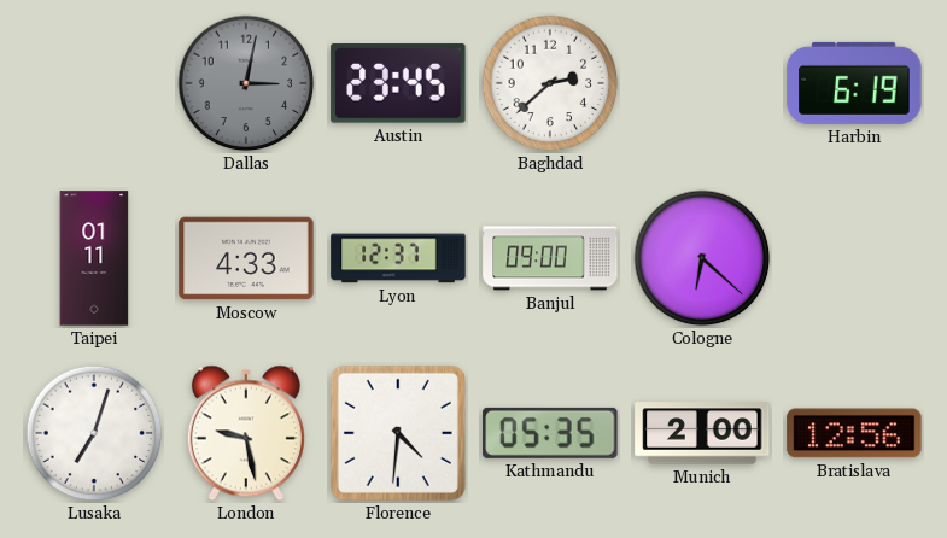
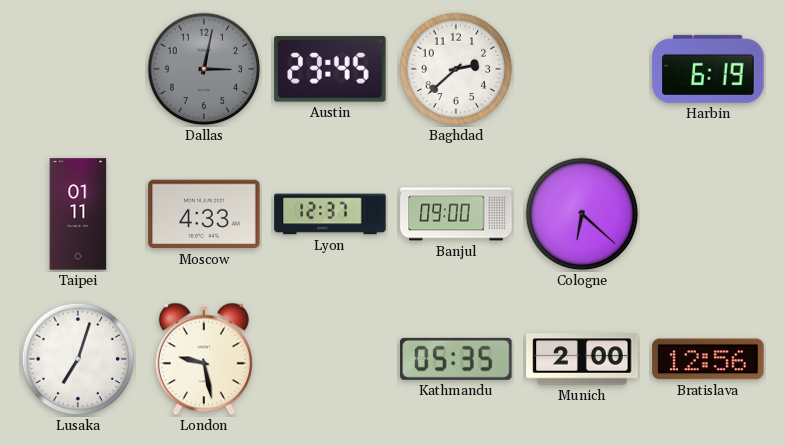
Florence: 4:31 -> none (398, 433)
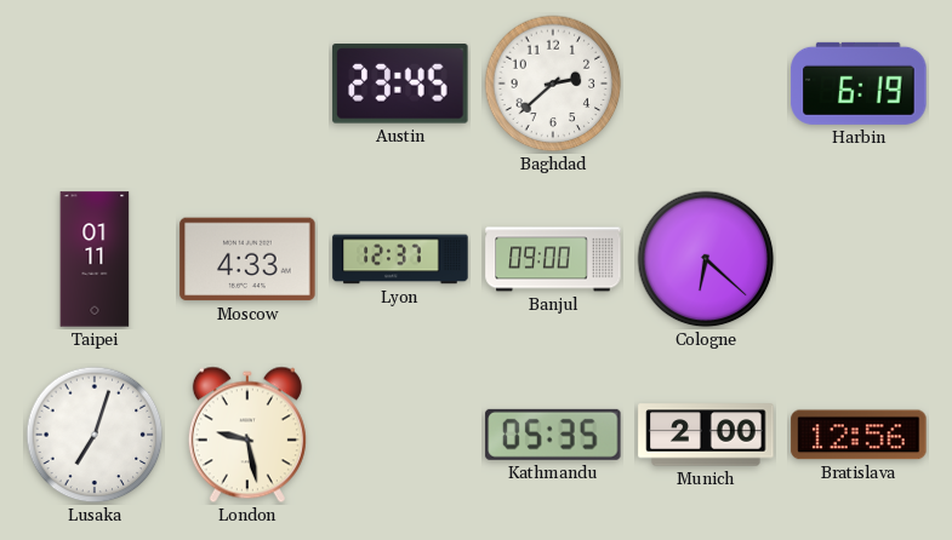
Dallas: 3:02 -> none (204, 69)
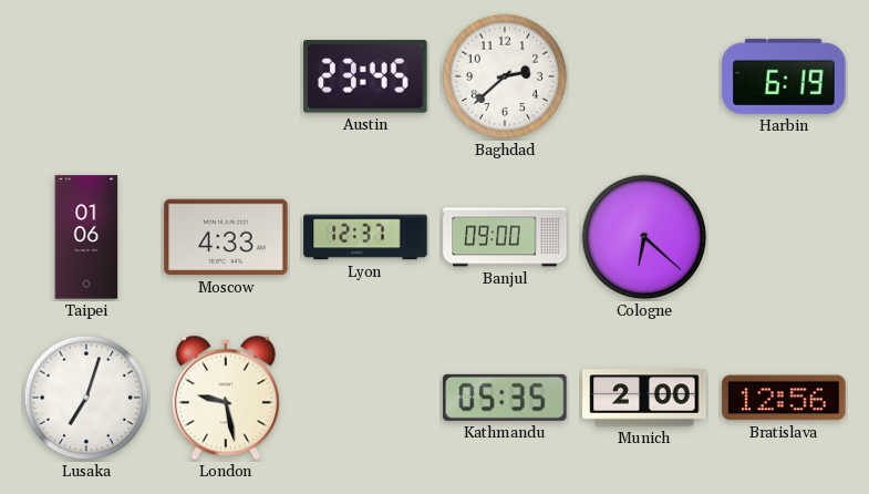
Taipei: 01:11 -> 01:06 (86, 237)
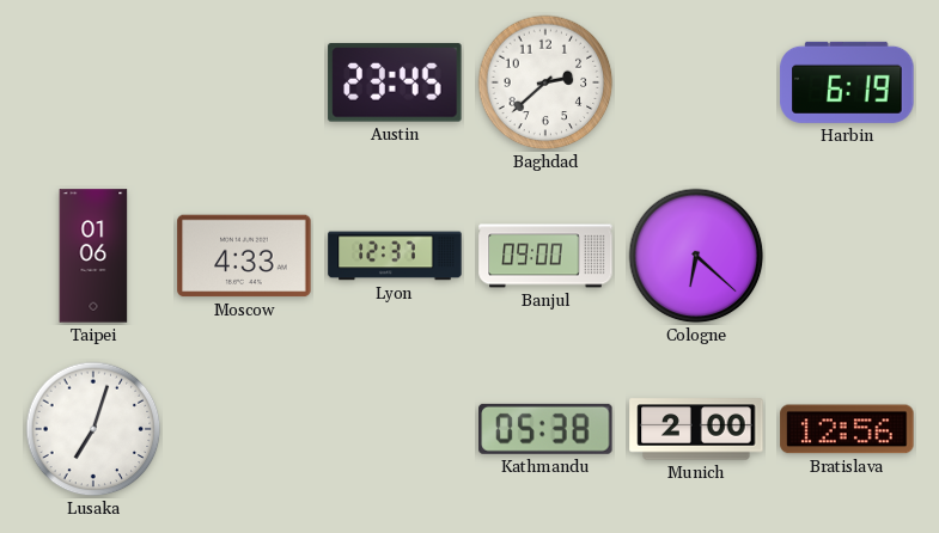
London: 9:28 -> none (226, 398)
Kathmandu: 05:35 -> 05:38 (545, 429)
